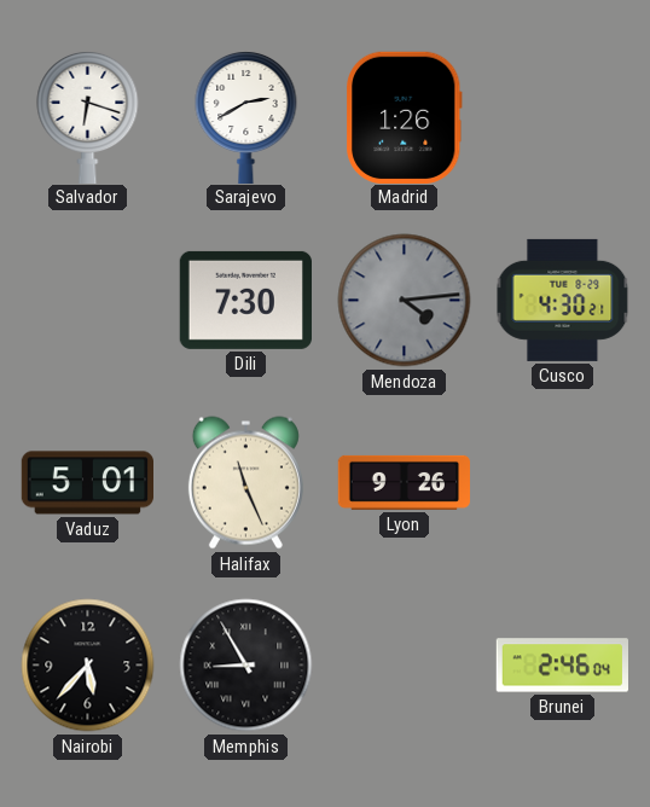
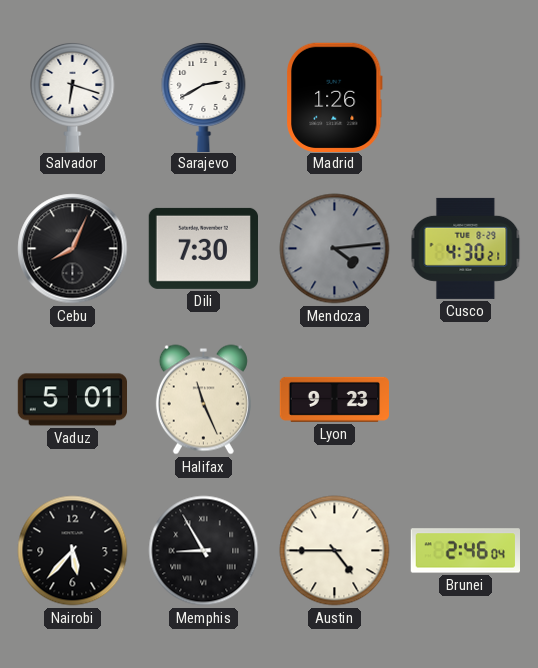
Cebu: none -> 8:04 (73, 249)
Lyon: 9:26 -> 9:23 (335, 399)
Austin: none -> 4:45 (335, 551)
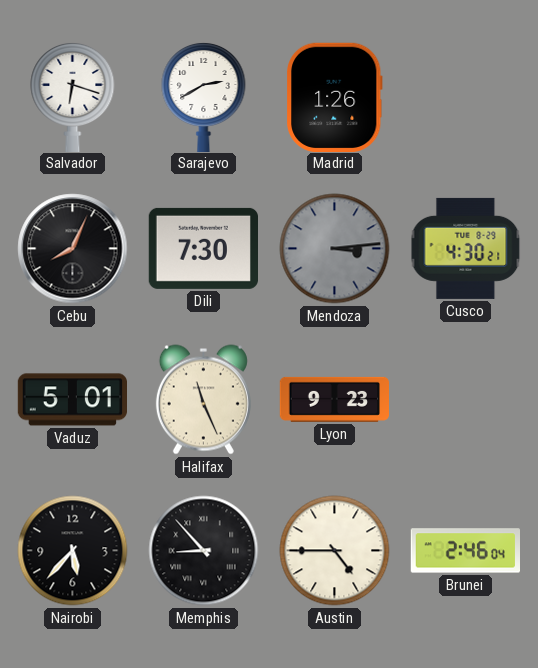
Mendoza: 4:14 -> 3:14 (335, 249)
Memphis: 8:55 -> 8:53 (204, 551)
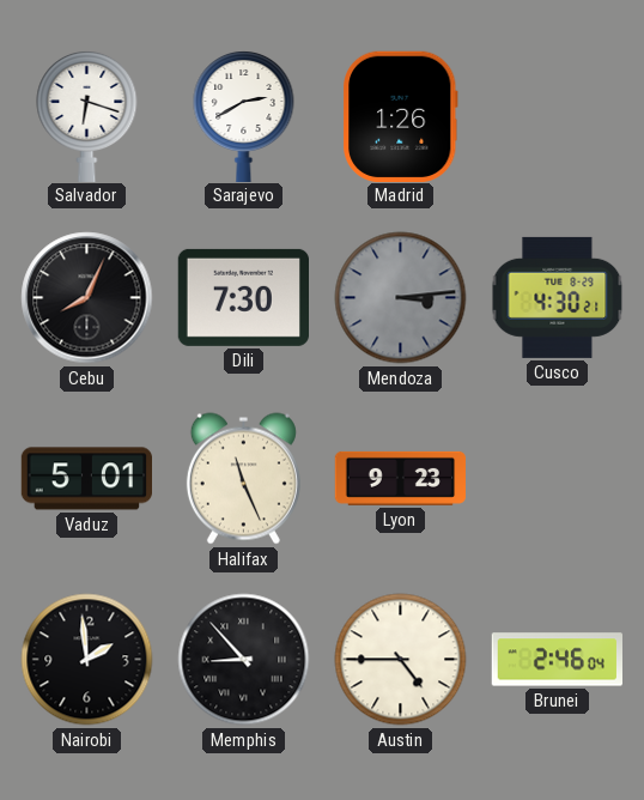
Nairobi: 5:37 -> 1:59 (87, 660)
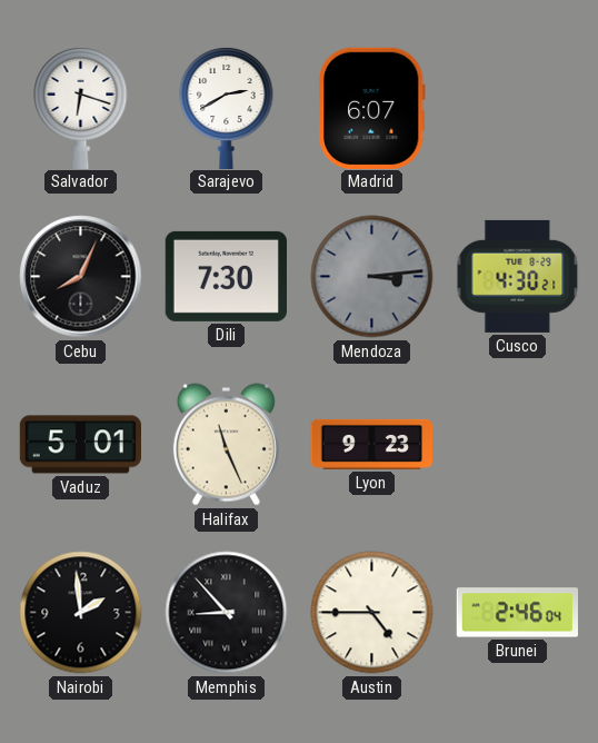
Madrid: 1:26 -> 6:07 (372, 108)
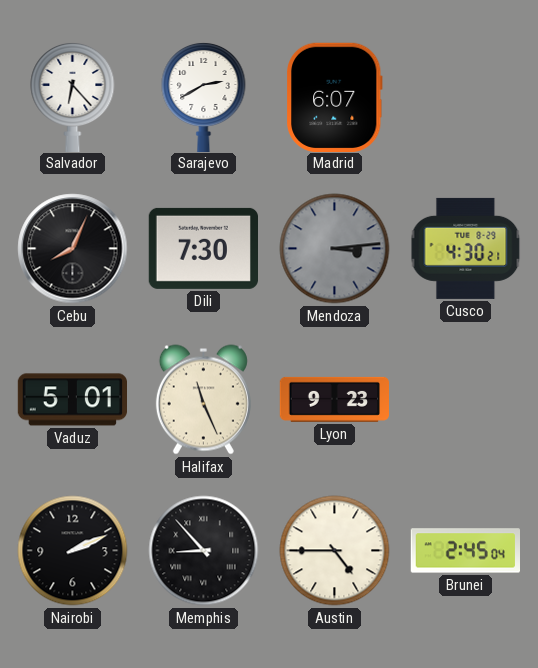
Salvador: 6:18 -> 6:23 (73, 96)
Nairobi: 1:59 -> 2:11 (73, 551)
Brunei: 2:46 -> 2:45 (465, 551)
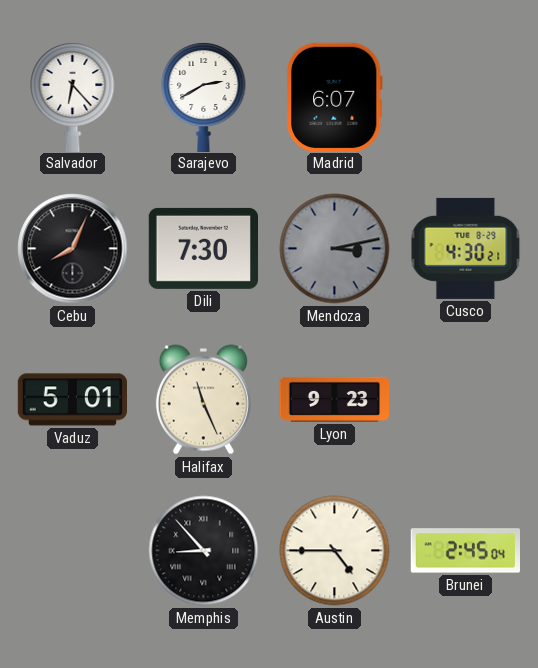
Mendoza: 3:14 -> 3:13 (335, 249)
Nairobi: 2:11 -> none (73, 551)
